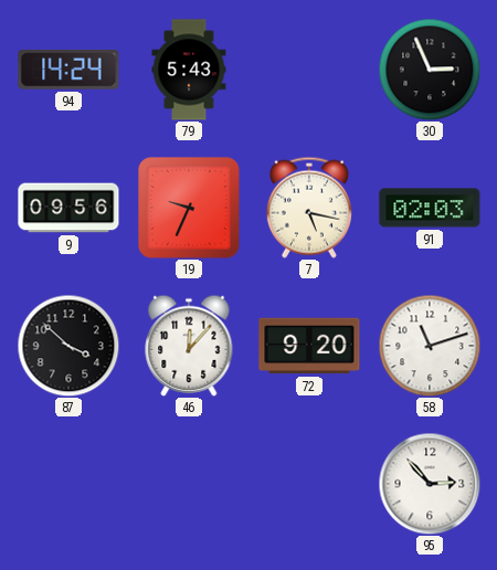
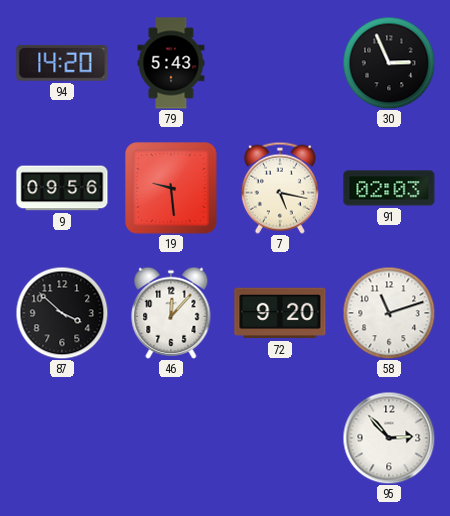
94: 14:24 -> 14:20 (62, 63)
19: 9:34 -> 9:29 (171, 188)
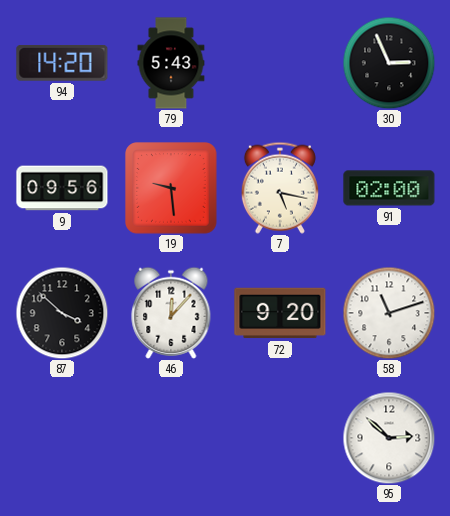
91: 02:03 -> 02:00 (389, 188)
95: 2:53 -> 2:52 (389, 438)
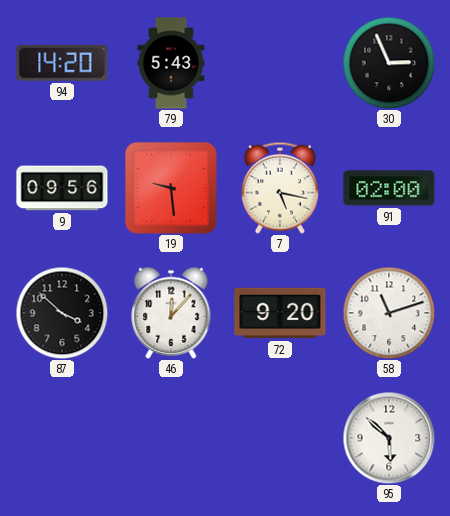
95: 2:52 -> 5:52 (389, 438)
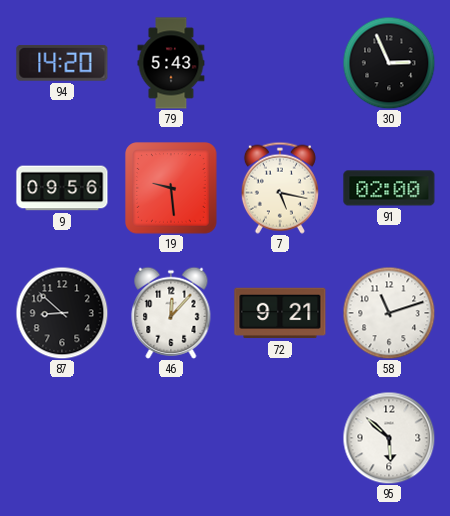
87: 3:52 -> 8:52 (62, 313)
72: 9:20 -> 9:21 (280, 313)
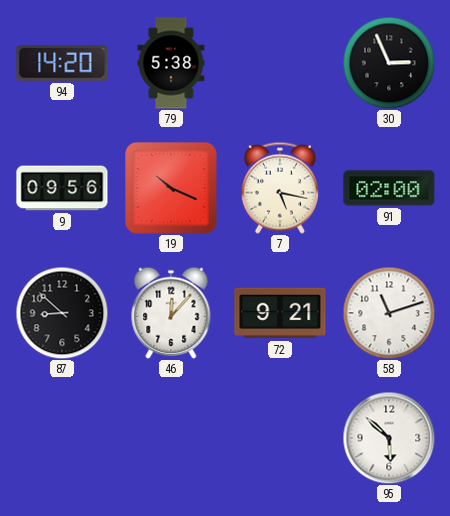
79: 5:43 -> 5:38 (171, 63)
19: 9:29 -> 10:19 (171, 188)
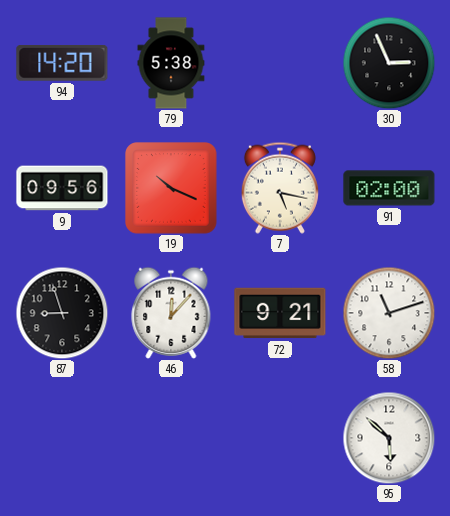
87: 8:52 -> 8:57 (62, 313)
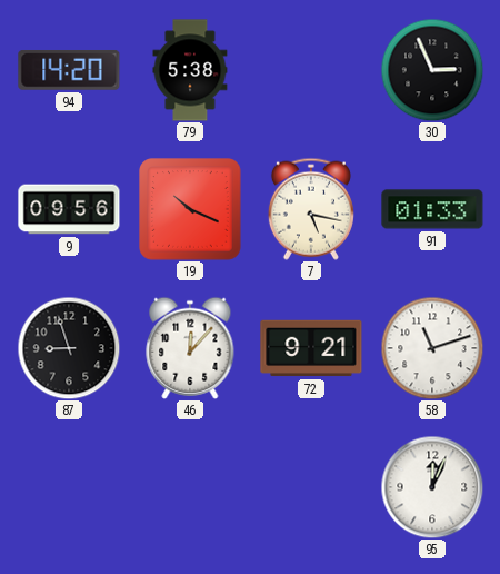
91: 02:00 -> 01:33 (432, 209)
95: 5:52 -> 12:04 (432, 487)
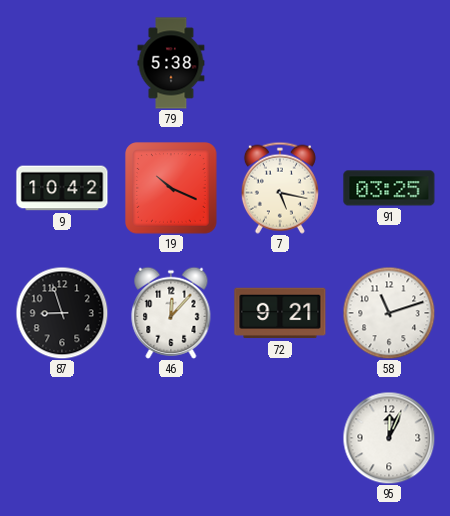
94: 14:20 -> none (69, 70)
30: 2:56 -> none (432, 70)
9: 09:56 -> 10:42 (62, 188)
91: 01:33 -> 03:25 (389, 188)
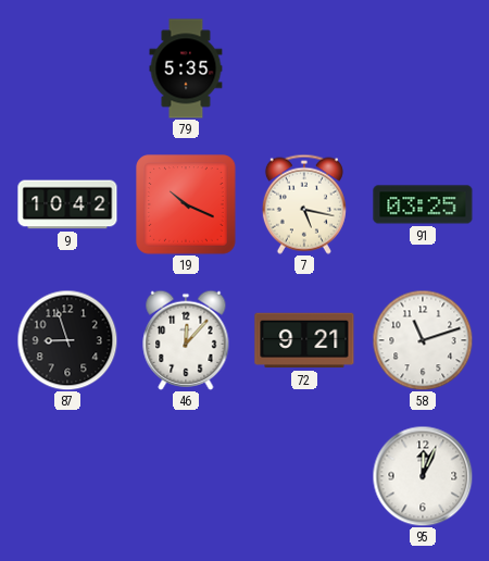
79: 5:38 -> 5:35 (186, 68)
